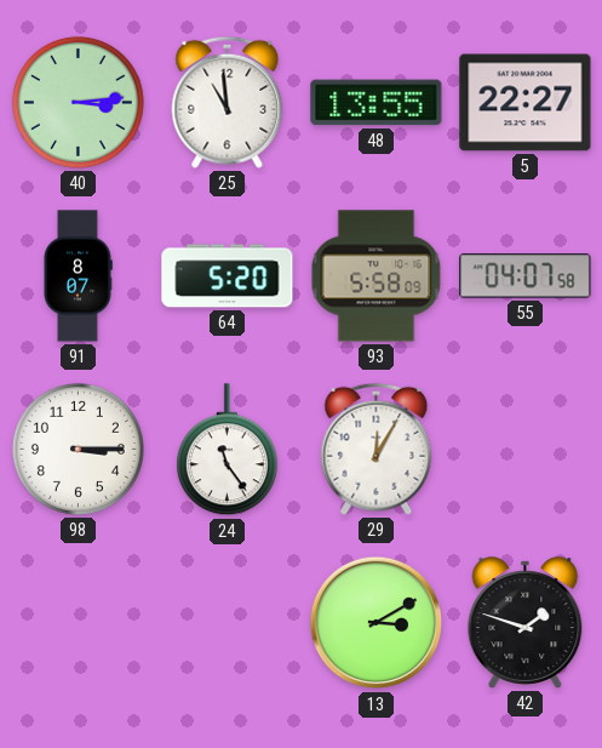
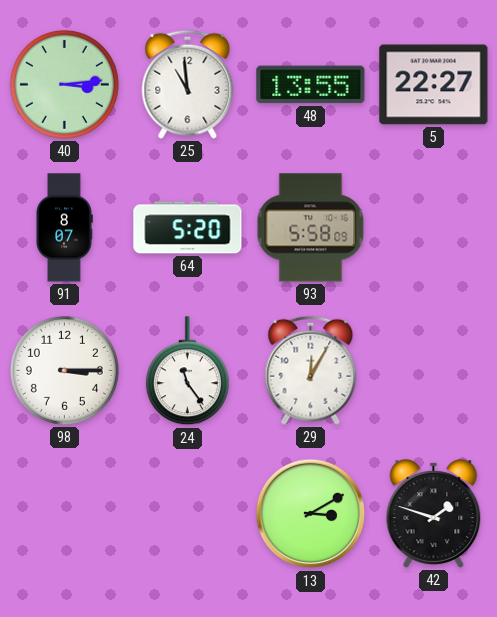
55: 04:07 -> none (526, 276)
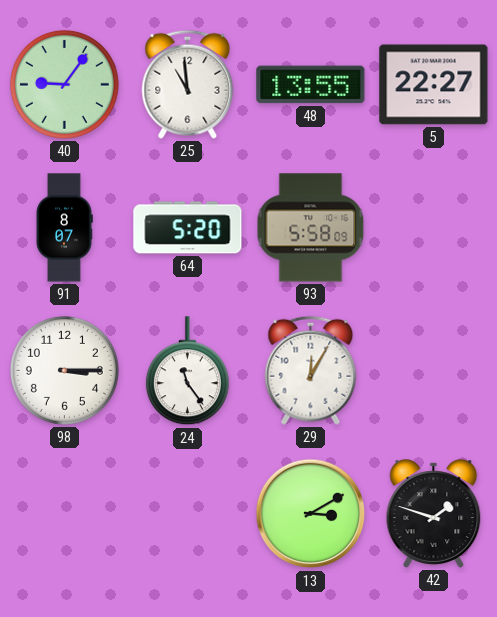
40: 3:14 -> 9:06 (64, 84)
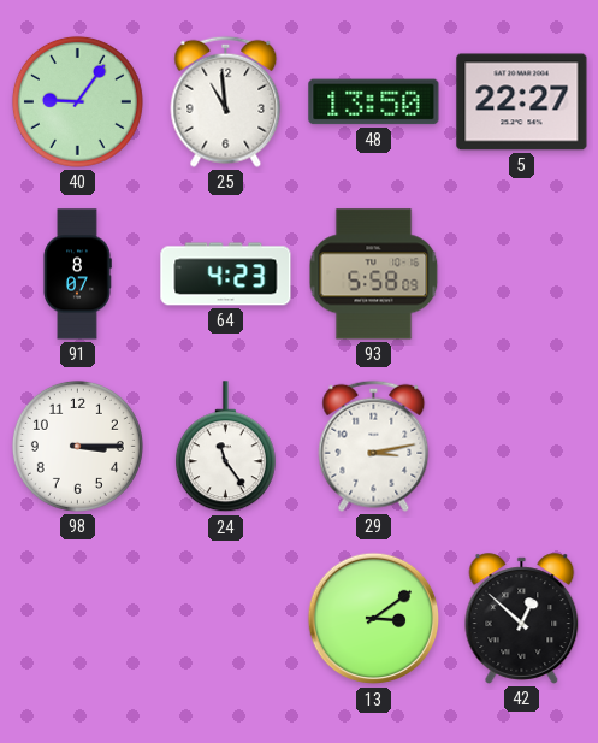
48: 13:55 -> 13:50 (374, 102)
64: 5:20 -> 4:23 (226, 275)
29: 12:05 -> 3:13 (374, 446)
13: 3:10 -> 3:09 (374, 619)
42: 1:48 -> 12:52 (522, 619)
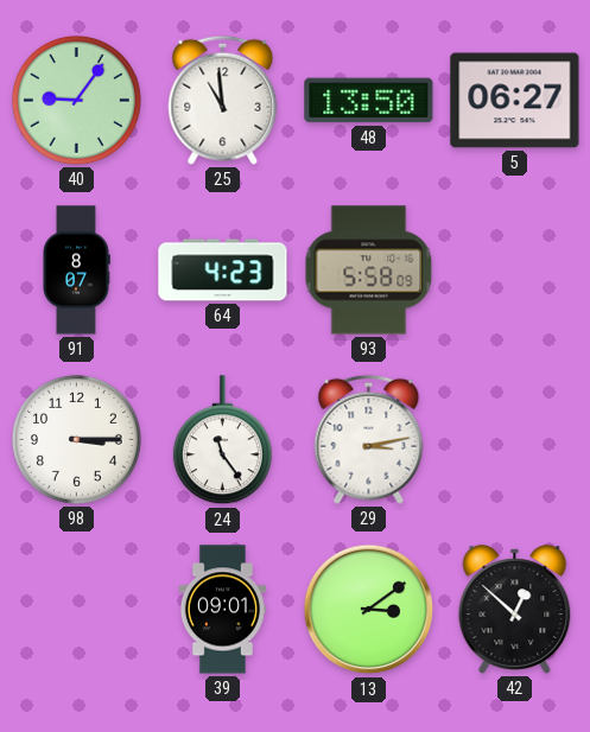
5: 22:27 -> 06:27 (515, 101)
39: none -> 09:01 (222, 610)
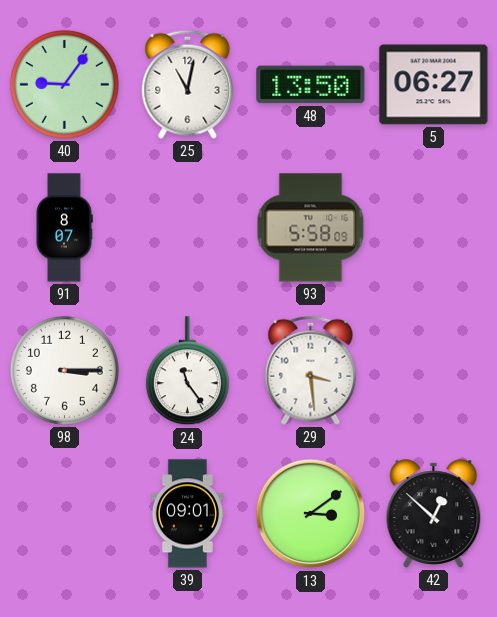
25: 10:59 -> 11:02 (188, 84)
64: 4:23 -> none (223, 270)
29: 3:13 -> 3:29 (311, 370)
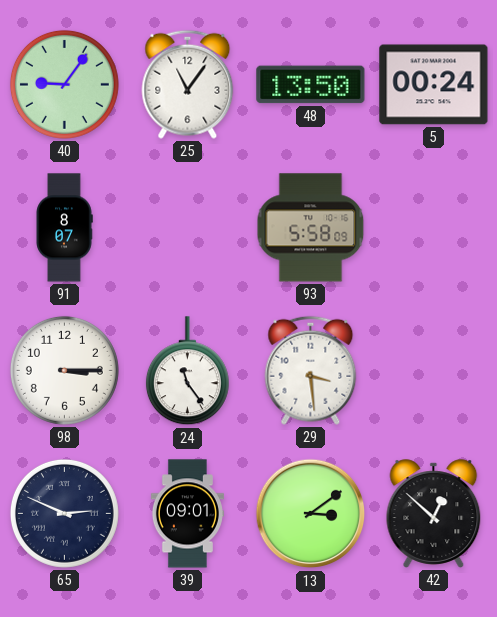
25: 11:02 -> 11:06 (188, 84)
5: 06:27 -> 00:24 (434, 85)
65: none -> 2:49 (64, 513)
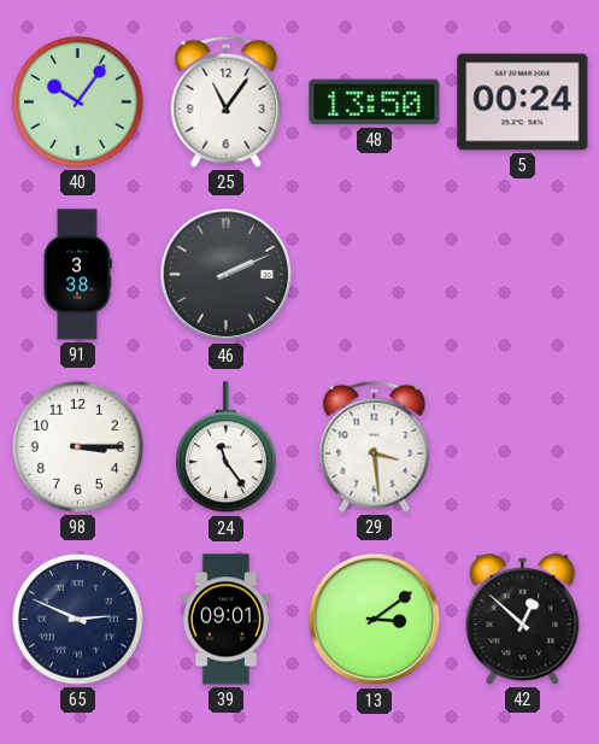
40: 9:06 -> 10:06 (77, 101)
91: 8:07 -> 3:38 (77, 275)
46: none -> 2:11 (227, 275)
93: 5:58 -> none (311, 228)
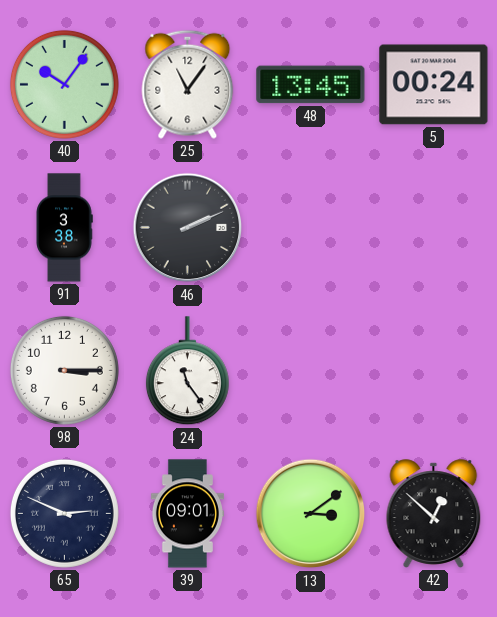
48: 13:50 -> 13:45 (311, 85)
29: 3:29 -> none (375, 446)
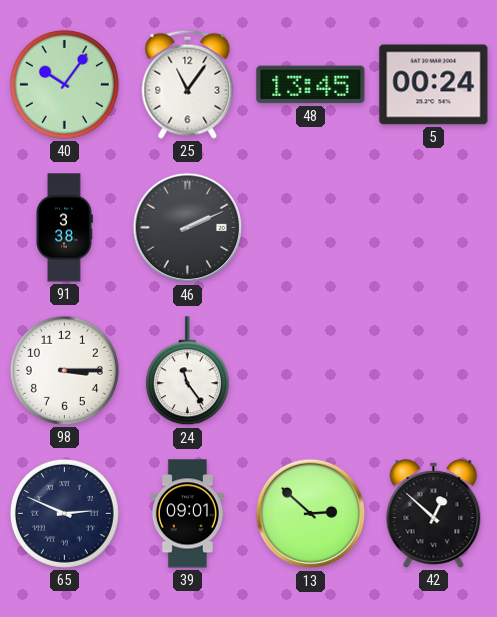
13: 3:09 -> 2:52 (311, 514)
